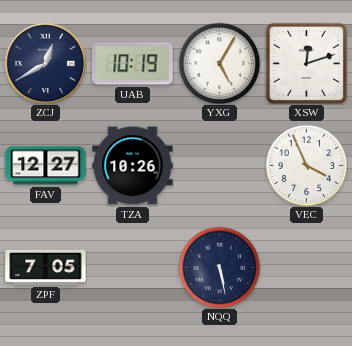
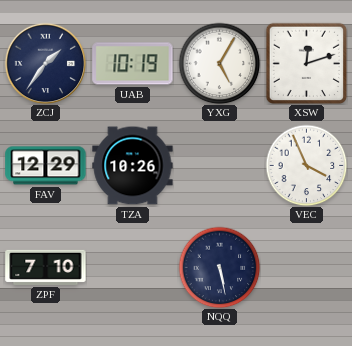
ZCJ: 12:40 -> 1:36 (45, 63)
FAV: 12:27 -> 12:29 (46, 166)
ZPF: 7:05 -> 7:10 (46, 267)
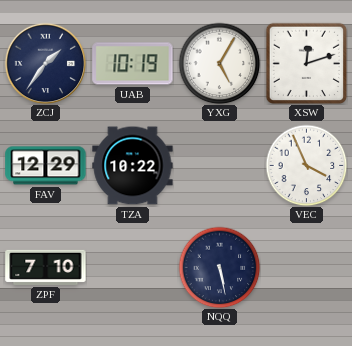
TZA: 10:26 -> 10:22 (133, 166)
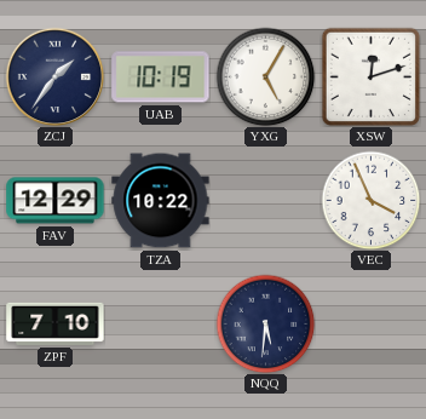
NQQ: 5:28 -> 5:31 (265, 323)
